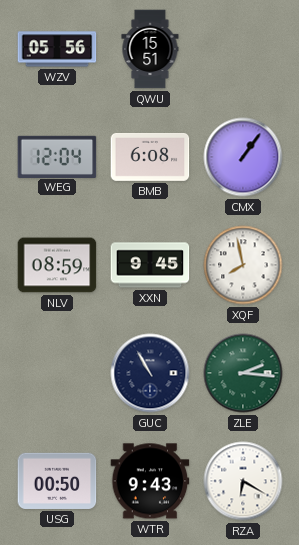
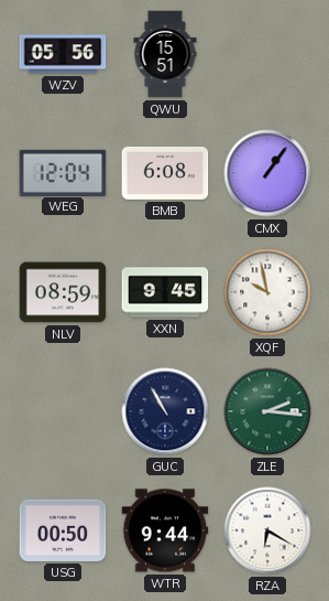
XQF: 7:58 -> 9:58 (267, 292)
WTR: 9:43 -> 9:44 (165, 530)
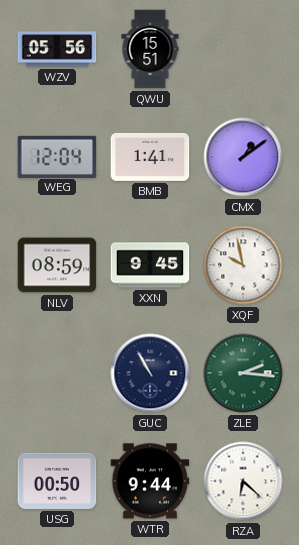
BMB: 6:08 -> 1:41 (150, 157)
CMX: 1:06 -> 1:09 (243, 157)
RZA: 6:20 -> 6:22 (243, 481)
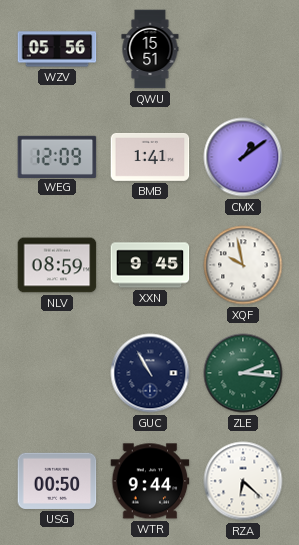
WEG: 12:04 -> 12:09 (57, 156)
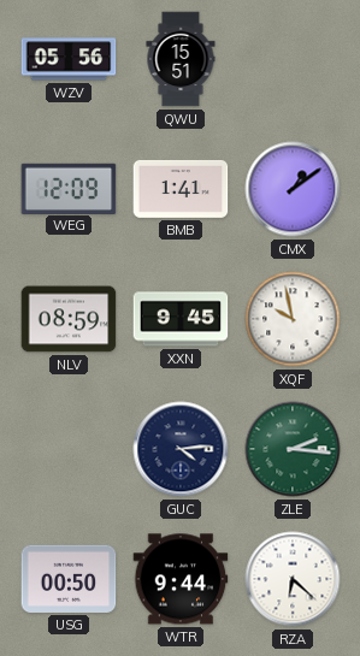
GUC: 10:55 -> 4:14 (181, 449)
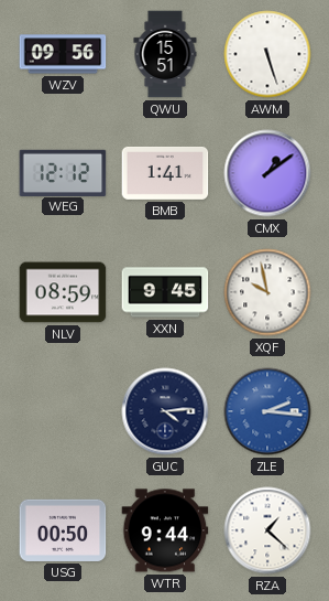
WZV: 05:56 -> 09:56 (63, 54)
AWM: none -> 5:27 (267, 54)
WEG: 12:09 -> 12:12 (63, 172)
ZLE dial: green -> blue (267, 411)
RZA: 6:22 -> 1:22 (267, 530)
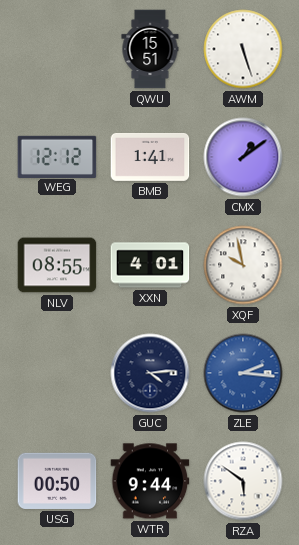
WZV: 09:56 -> none (63, 54)
NLV: 08:59 -> 08:55 (57, 265)
XXN: 9:45 -> 4:01 (150, 265)
RZA: 1:22 -> 5:51 (243, 481)
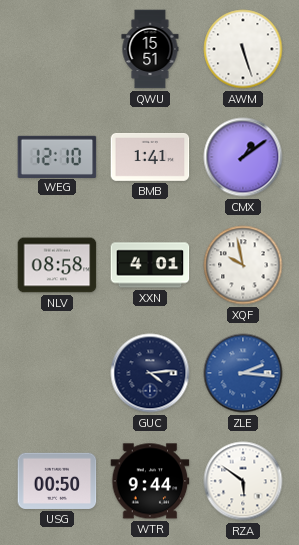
WEG: 12:12 -> 12:10 (57, 156)
NLV: 08:55 -> 08:58 (57, 265)
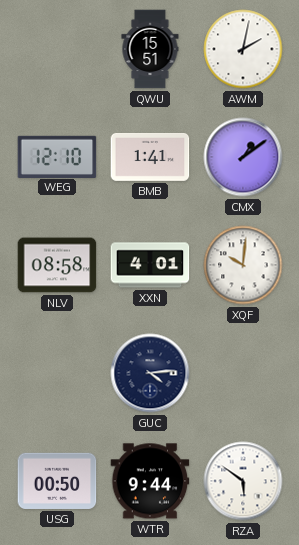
AWM: 5:27 -> 2:02 (243, 49)
XQF: 9:58 -> 10:01 (243, 265)
ZLE: 2:16 -> none (243, 373)
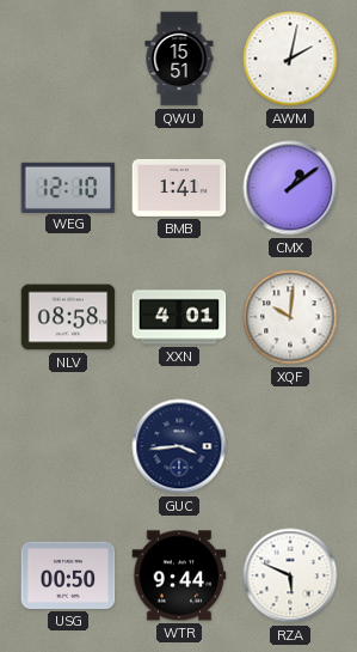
GUC: 4:14 -> 3:44 (179, 446)
RZA: 5:51 -> 5:49 (290, 575)
